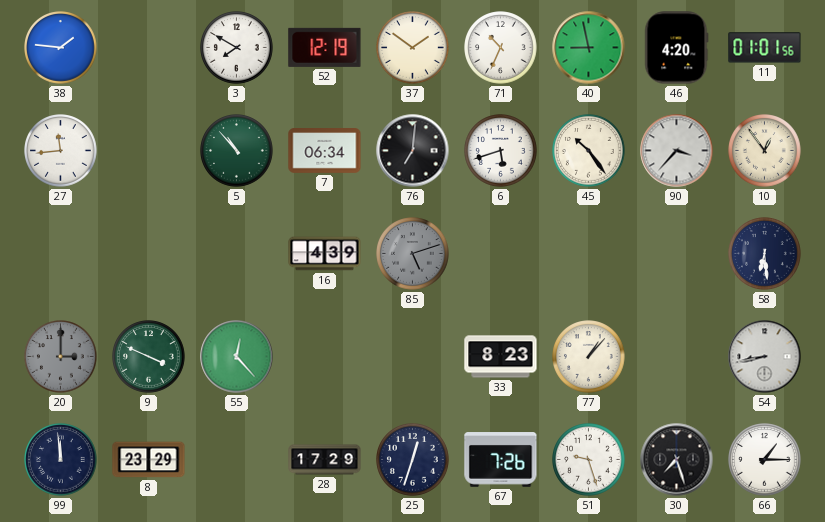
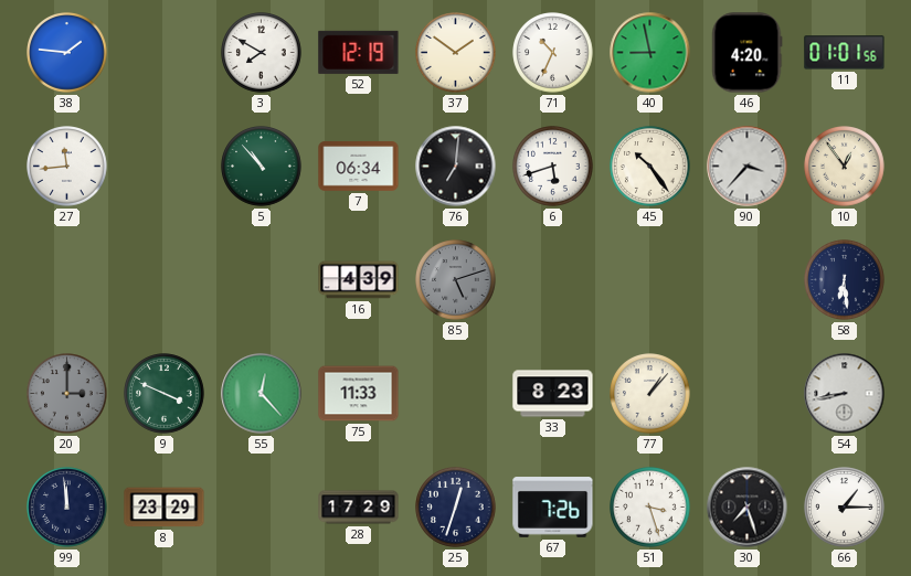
75: none -> 11:33 (359, 394)
51: 9:27 -> 3:27 (650, 508)
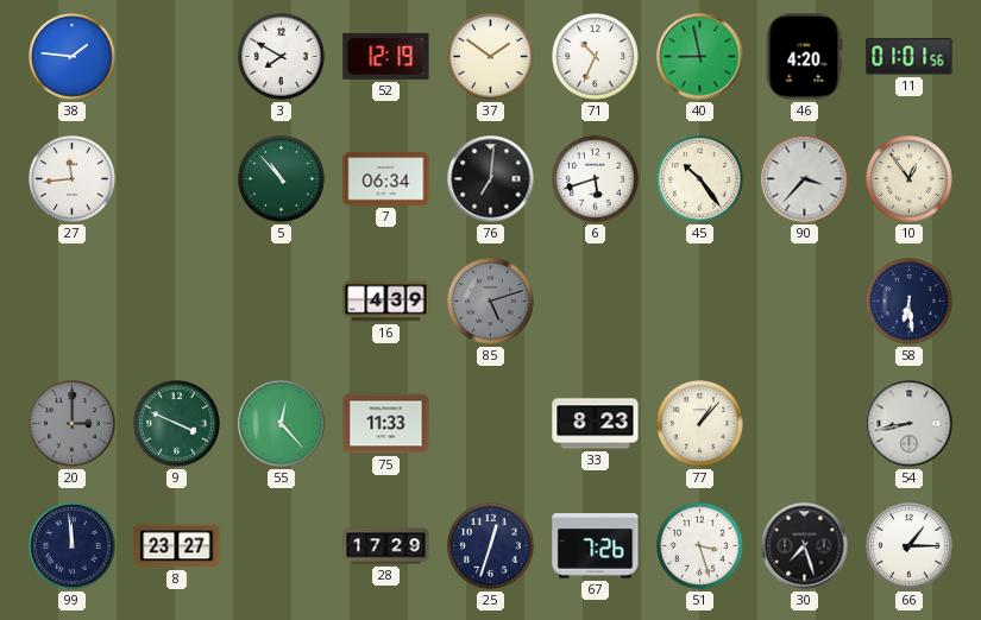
8: 23:29 -> 23:27 (177, 546)
